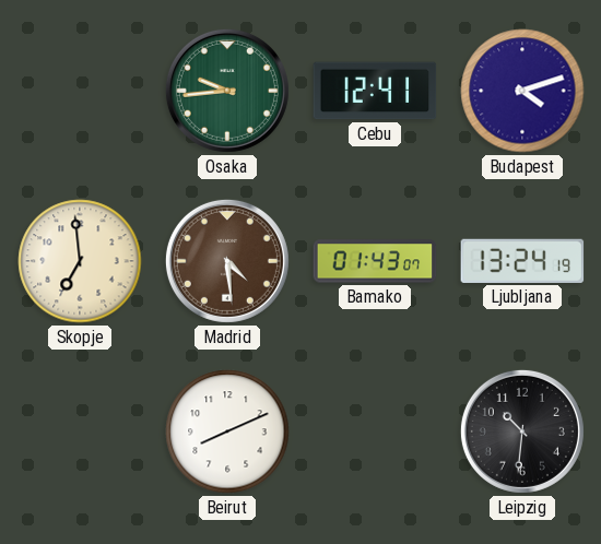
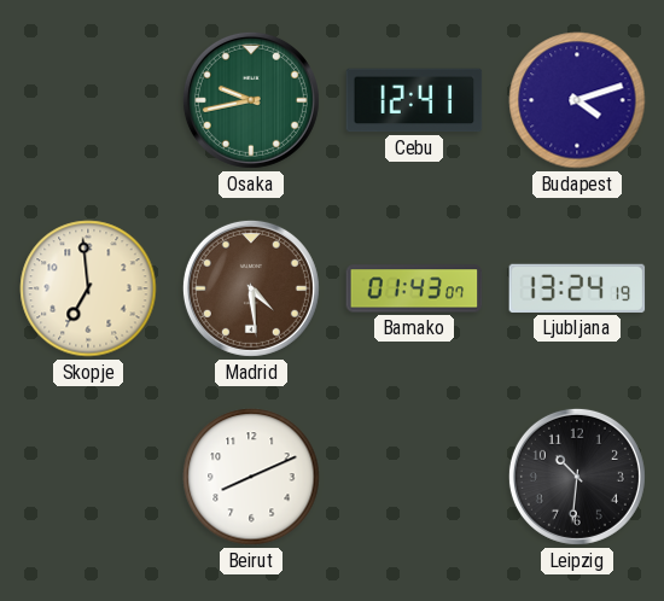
Osaka: 9:44 -> 9:43 (251, 100)
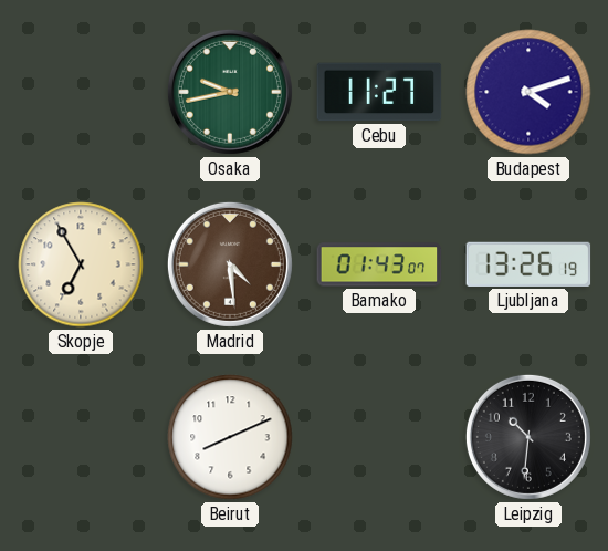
Cebu: 12:41 -> 11:27 (379, 92)
Skopje: 6:59 -> 6:55 (81, 264)
Ljubljana: 13:24 -> 13:26 (528, 264)
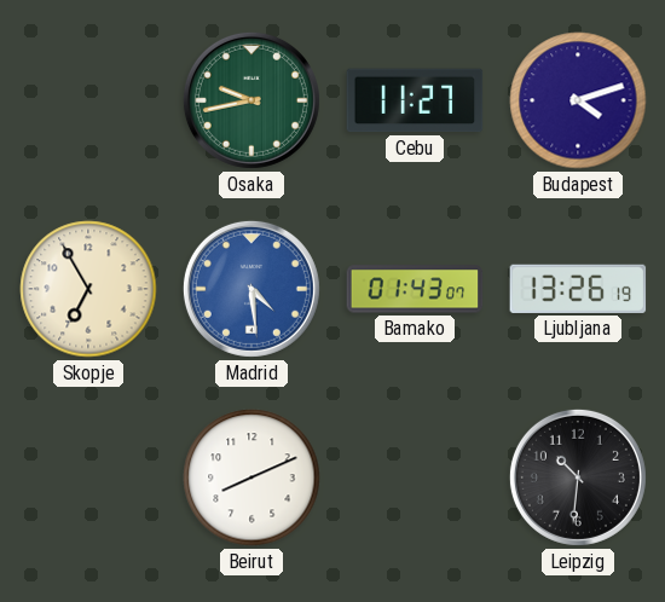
Madrid dial: brown -> blue (251, 289)
